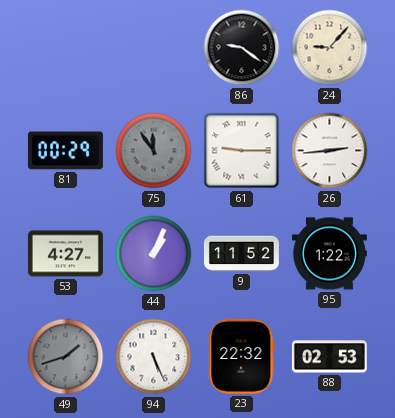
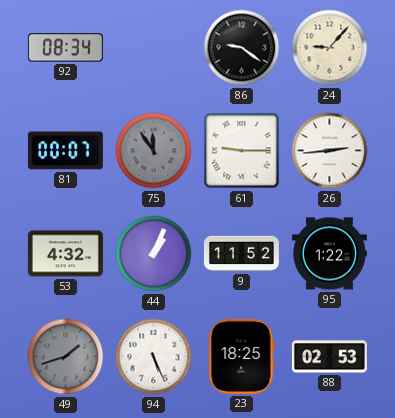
92: none -> 08:34 (65, 48)
81: 00:29 -> 00:07 (65, 151)
53: 4:27 -> 4:32 (65, 254)
23: 22:32 -> 18:25 (242, 356)
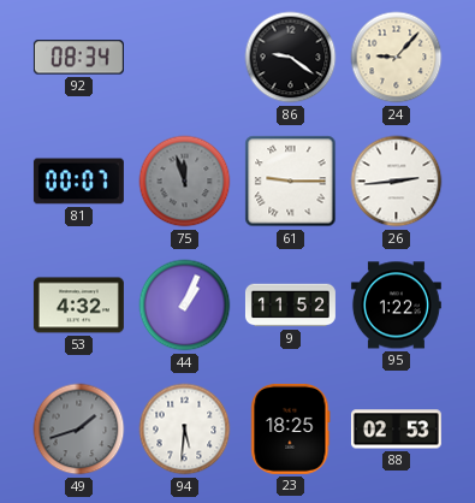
75: 11:54 -> 11:57 (185, 182)
94: 5:26 -> 5:31 (185, 430)
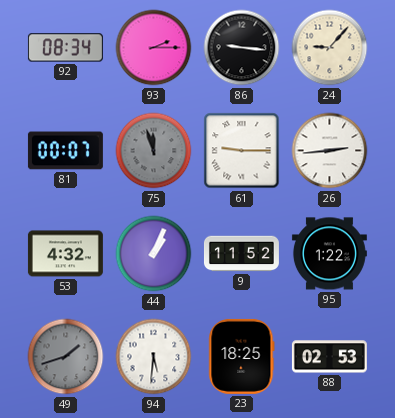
93: none -> 2:15 (154, 48)
86: 9:21 -> 9:16 (242, 48)
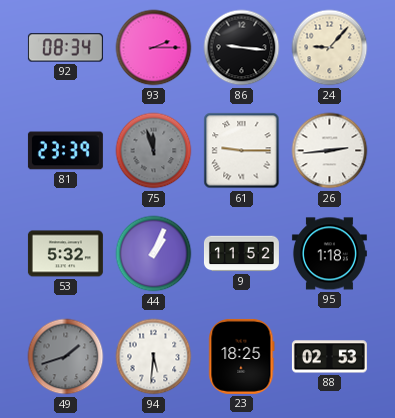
81: 00:07 -> 23:39 (65, 151)
53: 4:32 -> 5:32 (65, 254)
95: 1:22 -> 1:18 (329, 254)
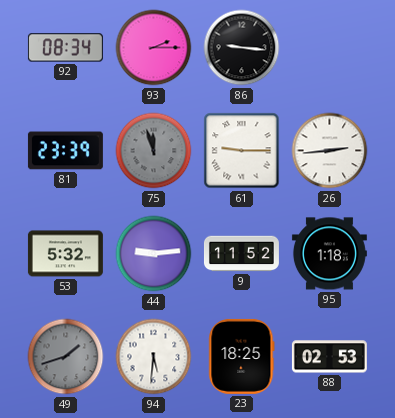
24: 9:07 -> none (330, 48)
44: 1:04 -> 9:14 (154, 254)
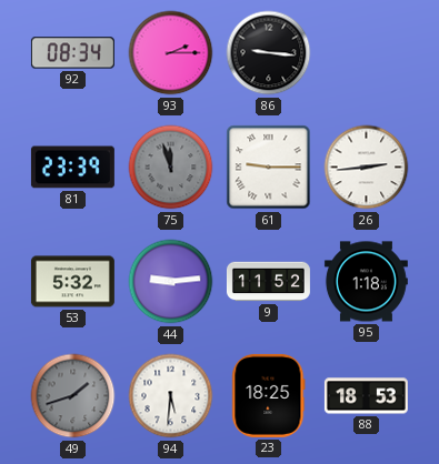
88: 02:53 -> 18:53 (366, 396)
